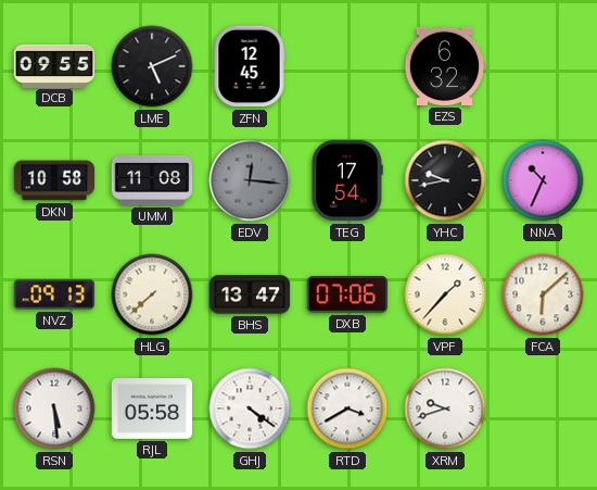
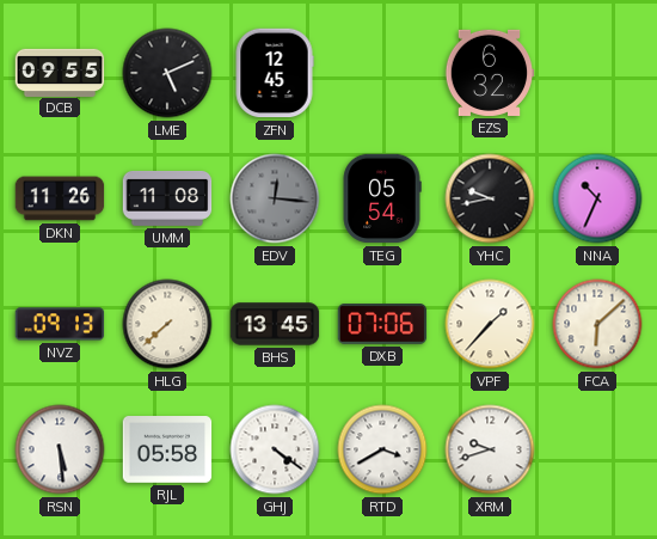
DKN: 10:58 -> 11:26 (60, 198)
TEG: 17:54 -> 05:54 (382, 198)
BHS: 13:47 -> 13:45 (275, 324)
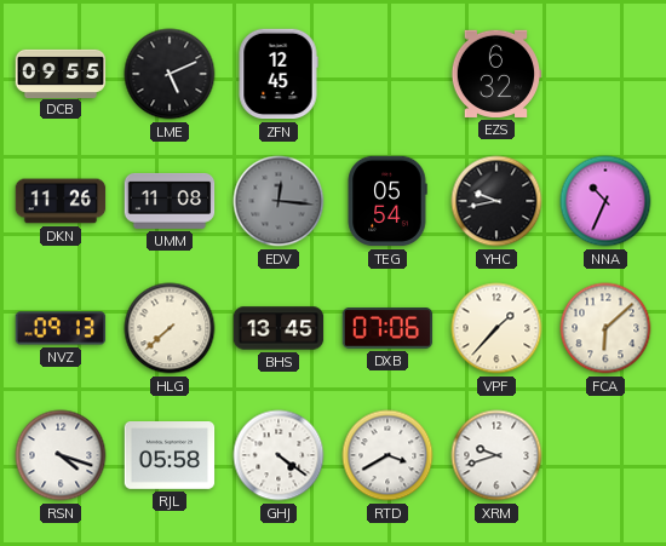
RSN: 5:29 -> 4:18 (61, 455)
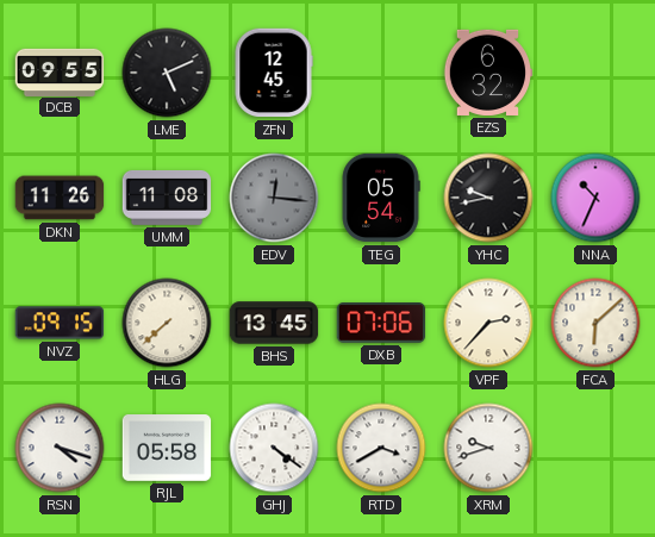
NVZ: 09:13 -> 09:15 (60, 323)
VPF: 1:37 -> 2:37 (488, 323)
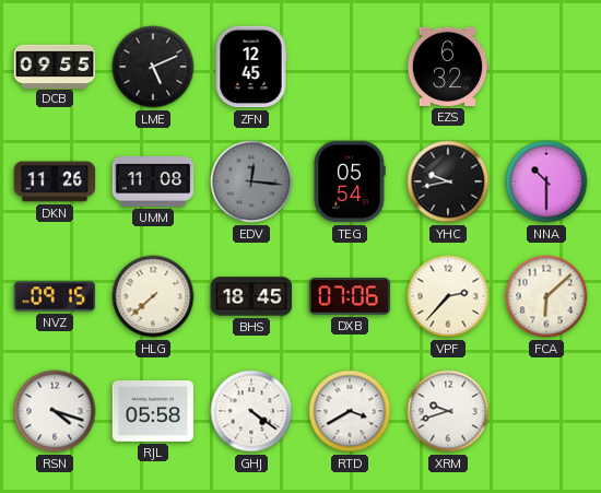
NNA: 10:34 -> 10:30 (546, 181)
BHS: 13:45 -> 18:45 (251, 296)
